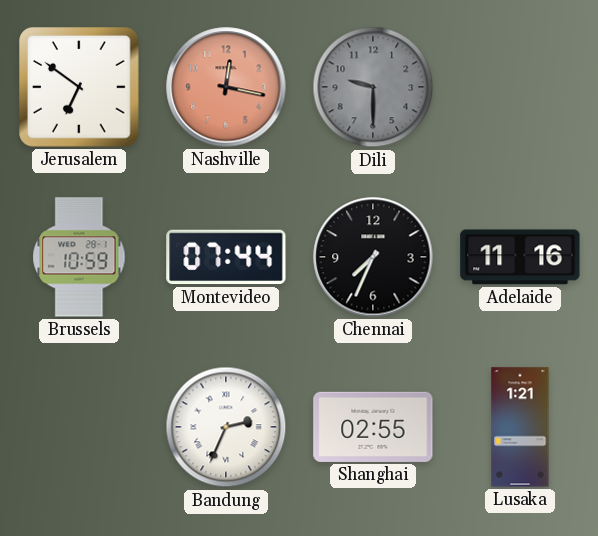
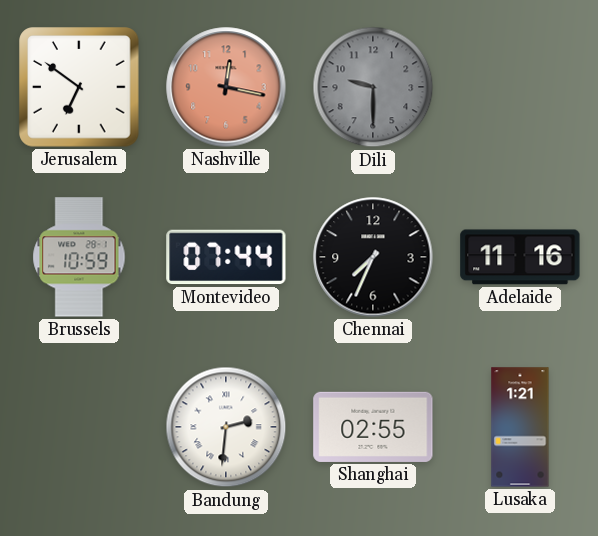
Bandung: 2:34 -> 2:31 (226, 427)
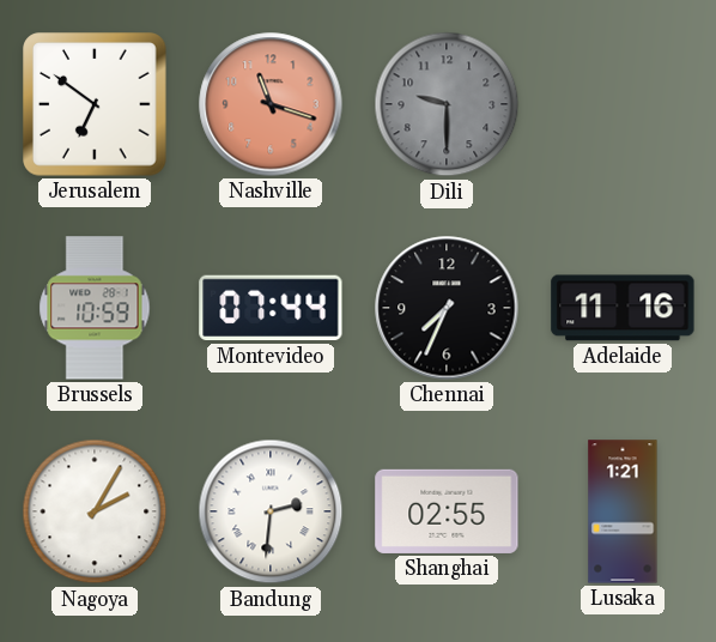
Nashville: 12:17 -> 11:18 (271, 104)
Nagoya: none -> 2:05 (95, 511)
